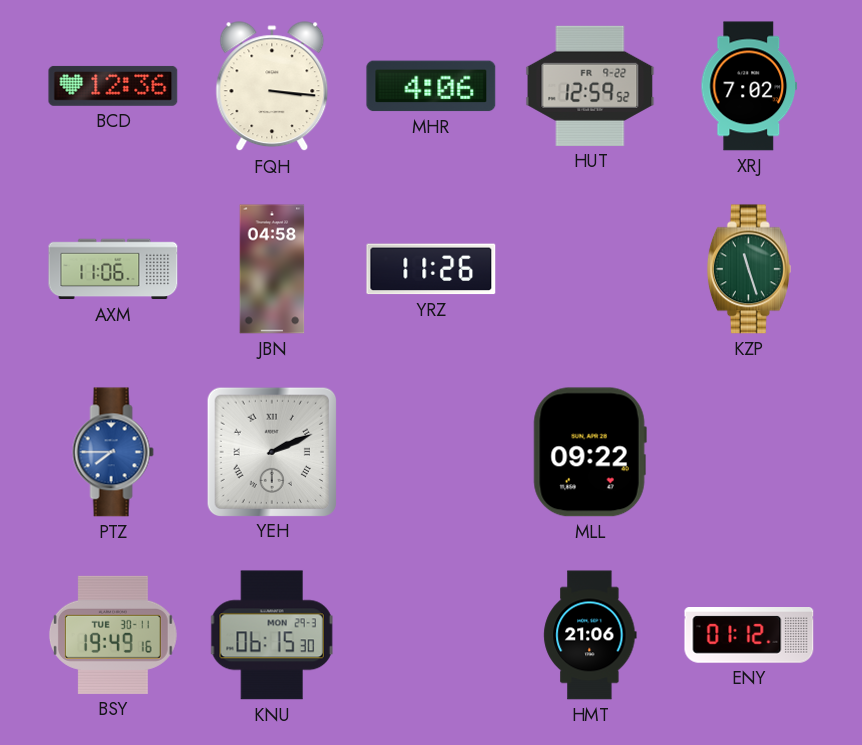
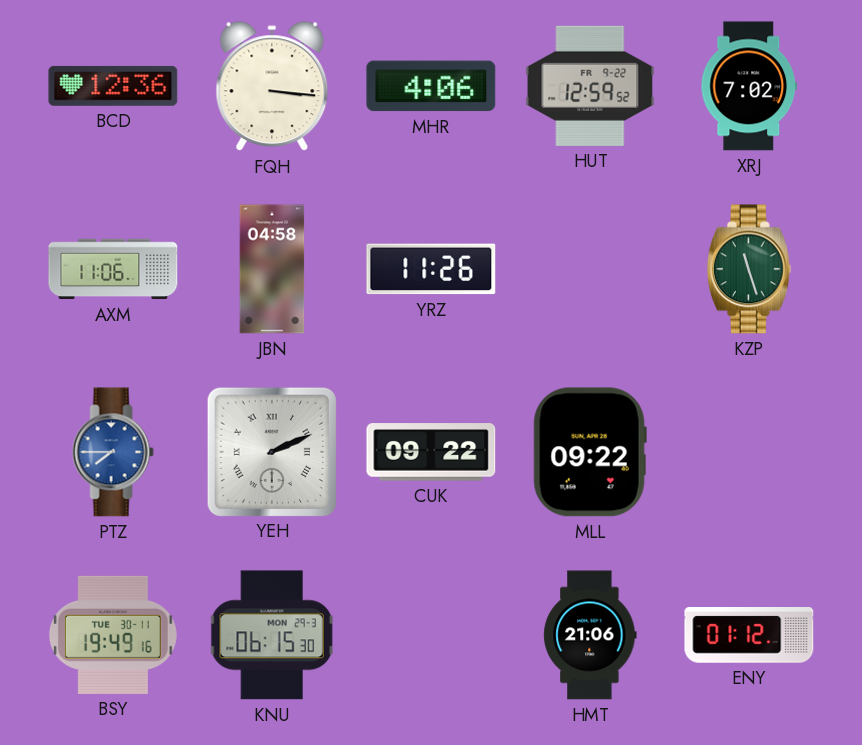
CUK: none -> 09:22 (431, 452)
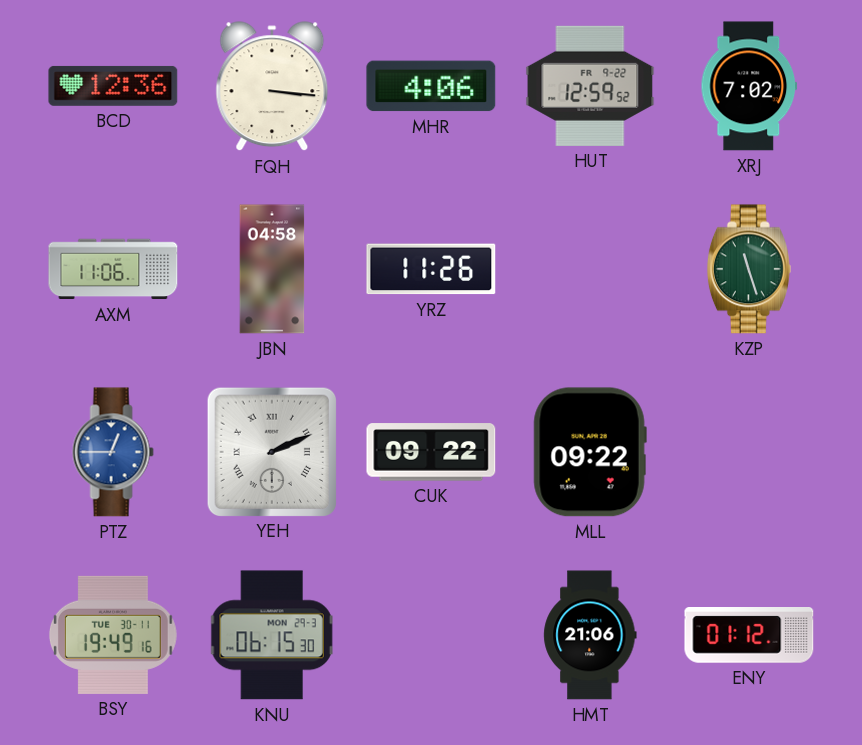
PTZ: 7:45 -> 12:45 (113, 452)
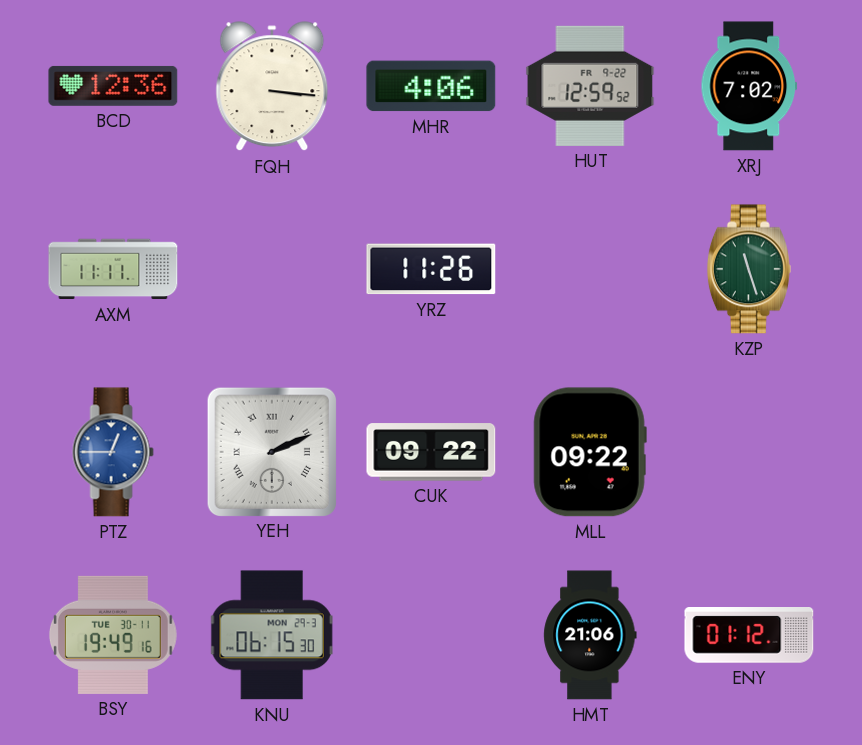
AXM: 11:06 -> 11:11 (113, 269)
JBN: 04:58 -> none (272, 269)
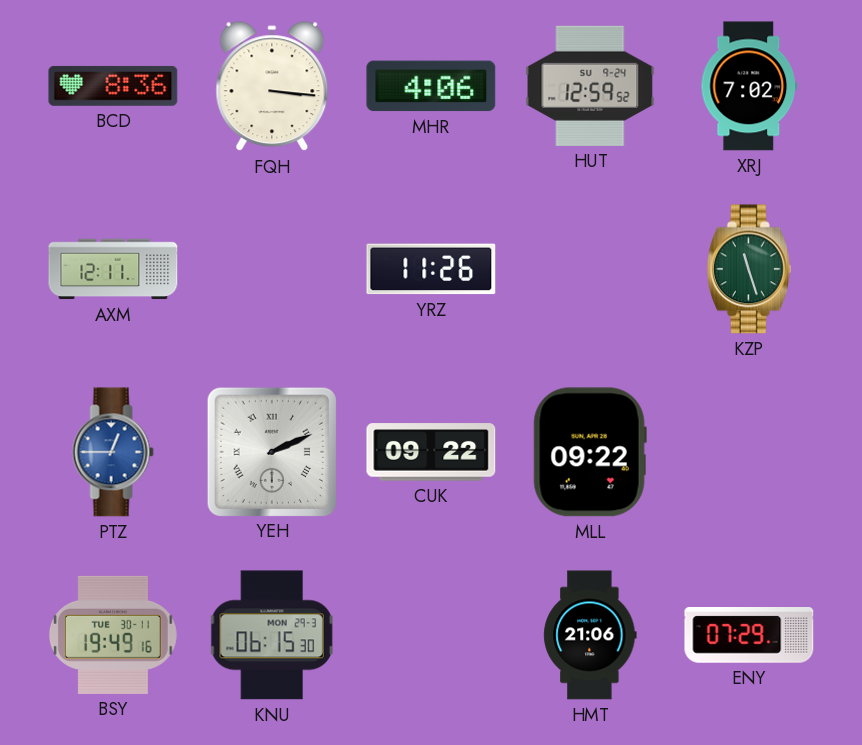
BCD: 12:36 -> 8:36 (113, 86)
HUT date: FR 9-22 -> SU 9-24 (590, 86)
AXM: 11:11 -> 12:11 (113, 269)
ENY: 01:12 -> 07:29 (749, 636)
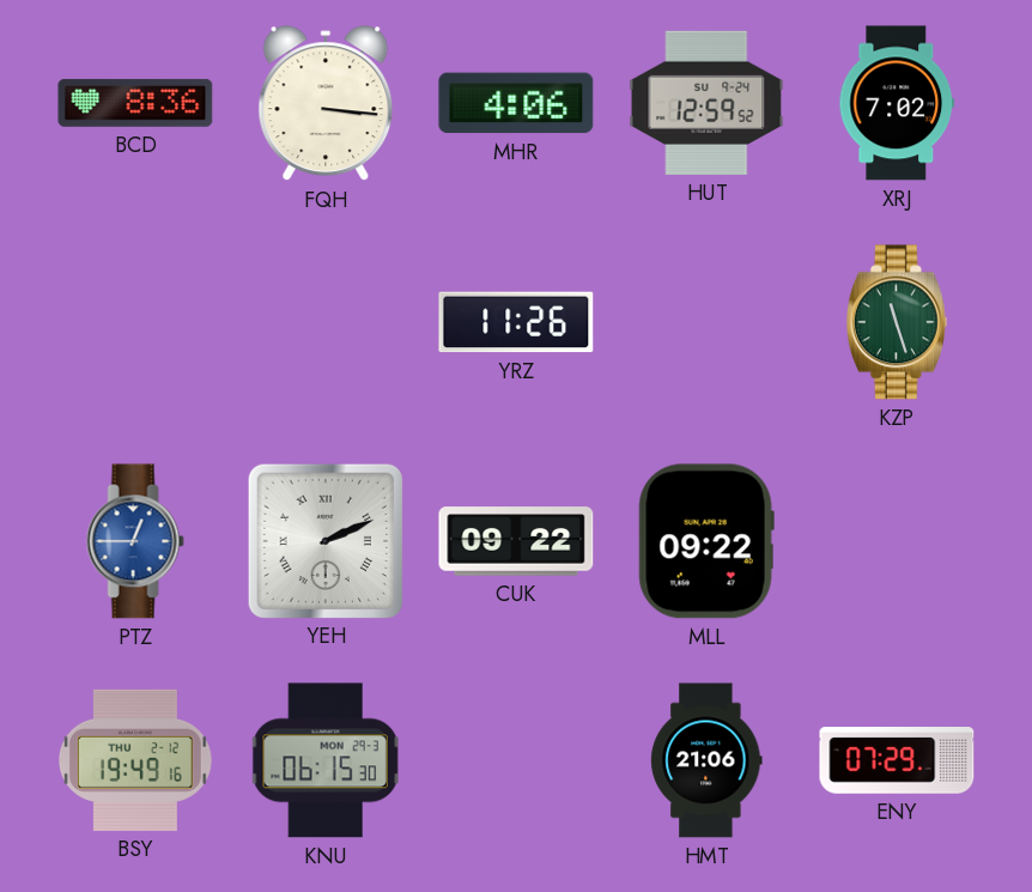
AXM: 12:11 -> none (113, 269)
BSY date: TUE 30-11 -> THU 2-12 (135, 760)
